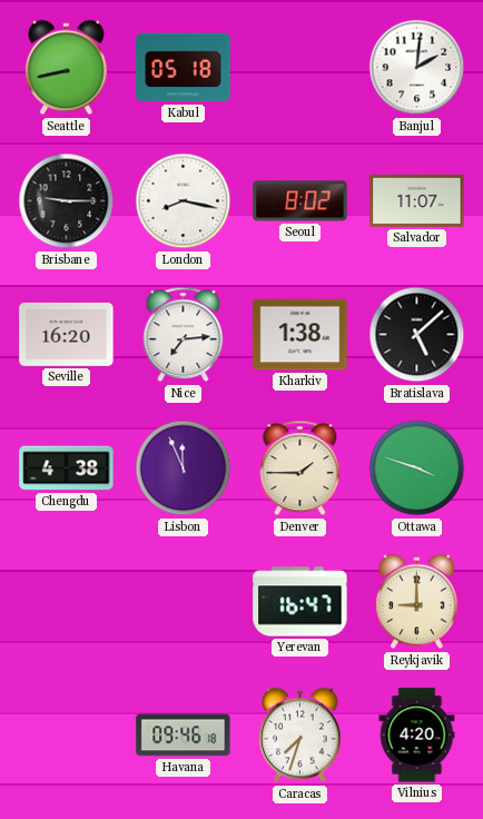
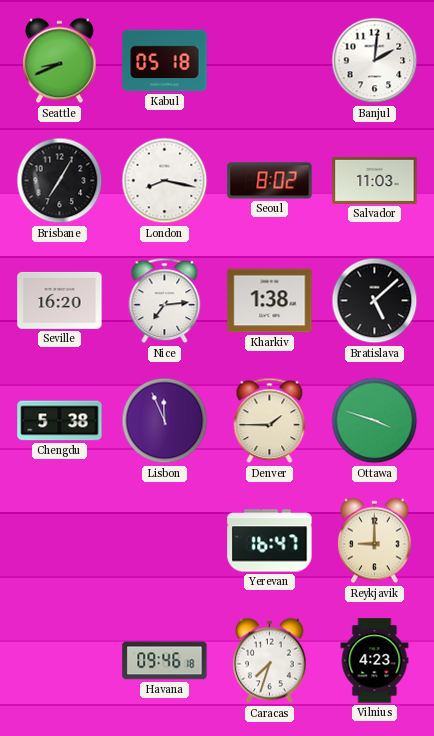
Seattle: 8:43 -> 8:41 (60, 61)
Brisbane: 9:15 -> 7:05 (60, 181)
Salvador: 11:07 -> 11:03 (375, 180)
Chengdu: 4:38 -> 5:38 (60, 421)
Vilnius: 4:20 -> 4:23 (375, 661)
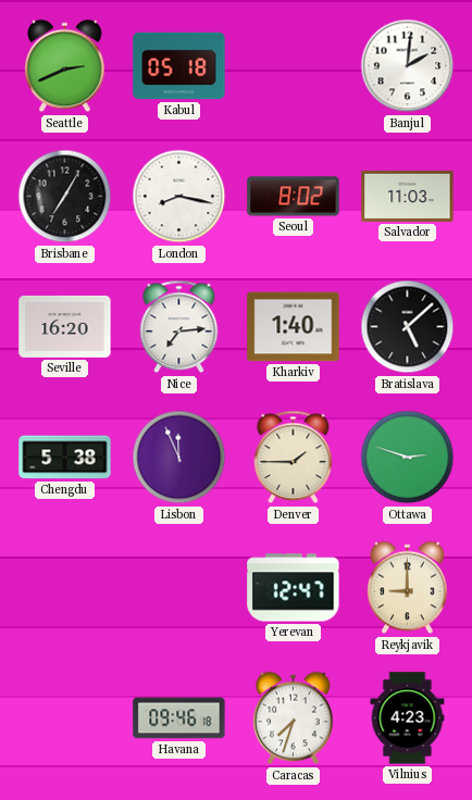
Seattle: 8:41 -> 2:41 (65, 66)
Kharkiv: 1:38 -> 1:40 (294, 327)
Ottawa: 3:48 -> 2:48 (408, 458)
Yerevan: 16:47 -> 12:47 (294, 588)
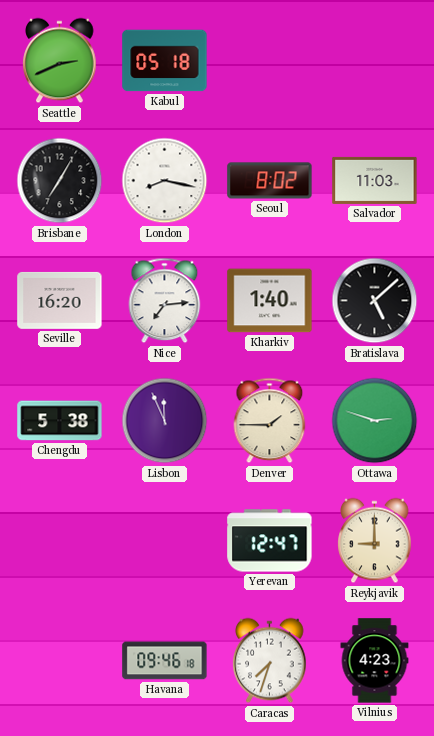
Banjul: 2:01 -> none (408, 66)
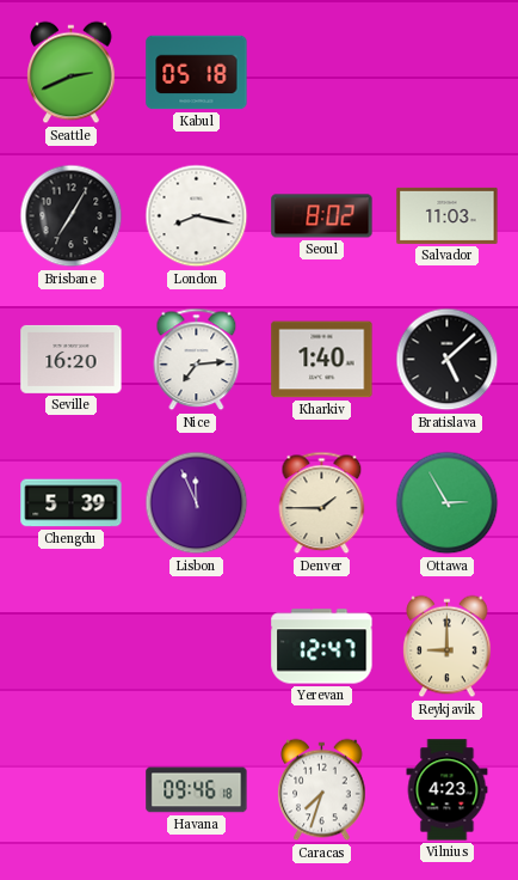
Chengdu: 5:38 -> 5:39 (72, 503)
Ottawa: 2:48 -> 2:55 (448, 503)
